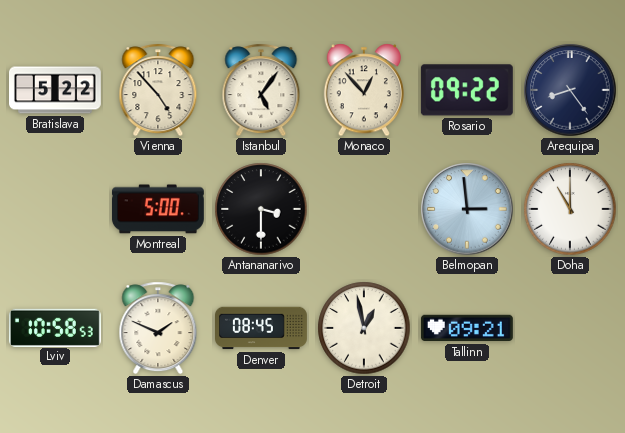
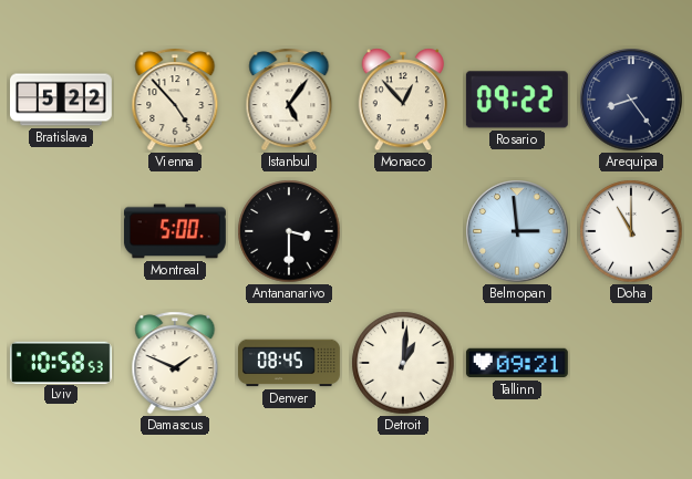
Detroit: 12:58 -> 1:01 (403, 363)
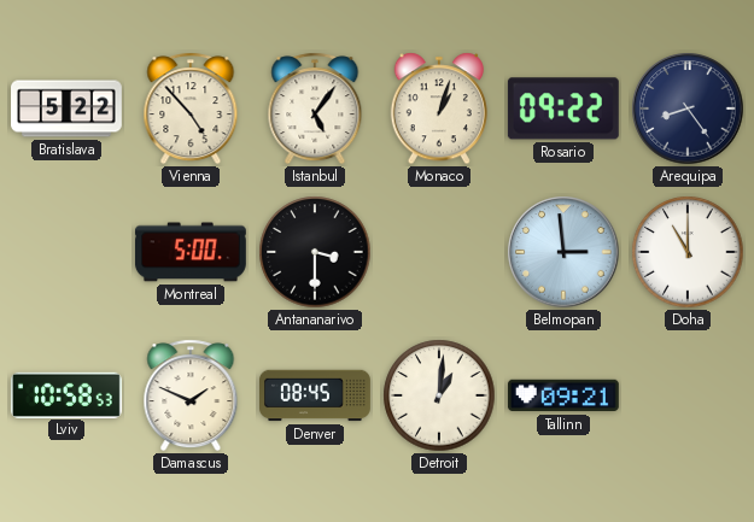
Monaco: 12:53 -> 1:03 (439, 108)
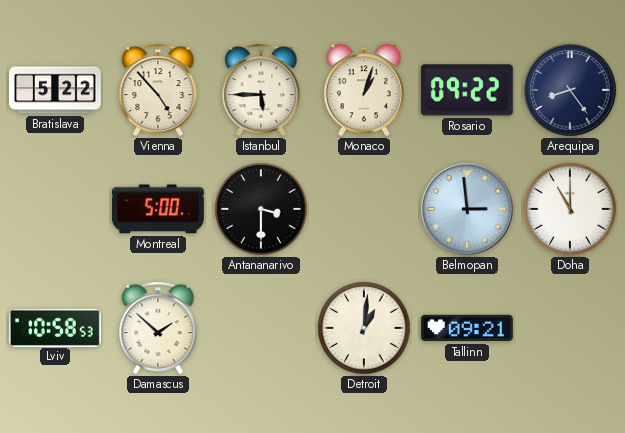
Istanbul: 5:06 -> 5:45 (261, 90)
Damascus: 1:49 -> 1:52 (158, 328)
Denver: 08:45 -> none (316, 395)
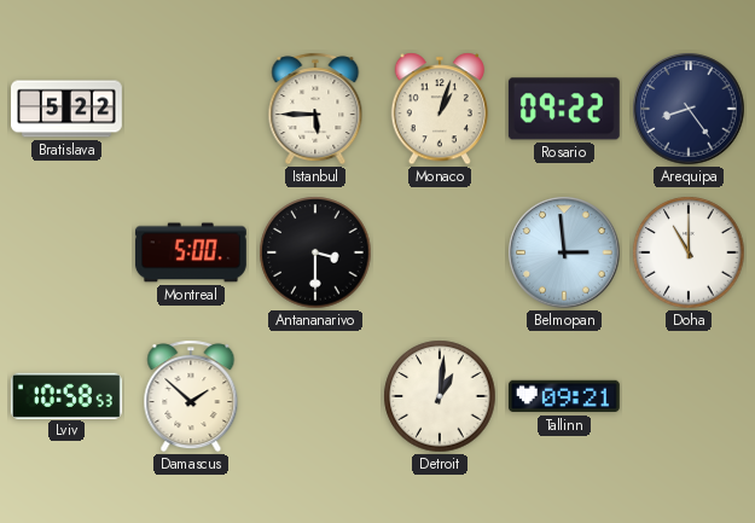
Vienna: 4:53 -> none (158, 90)
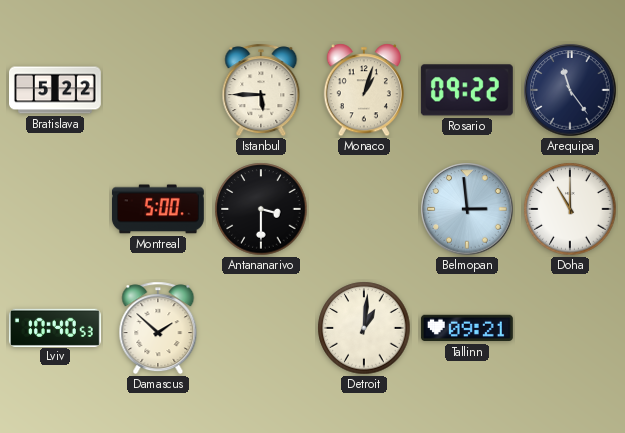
Arequipa: 8:24 -> 11:24 (570, 90)
Lviv: 10:58 -> 10:40 (55, 327)
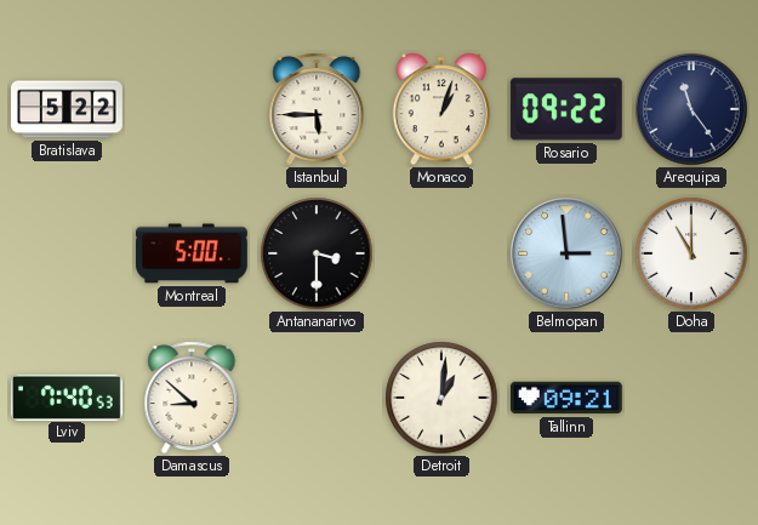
Lviv: 10:40 -> 7:40 (67, 396)
Damascus: 1:52 -> 8:52 (192, 398)
